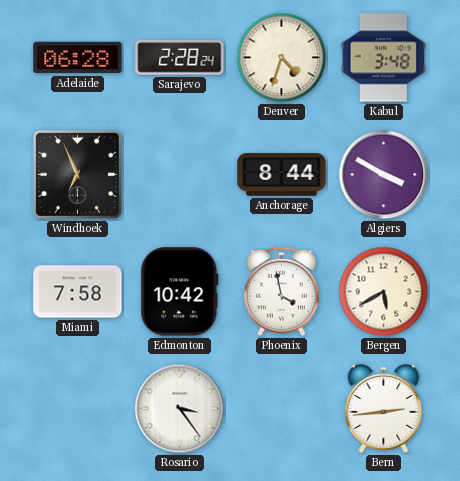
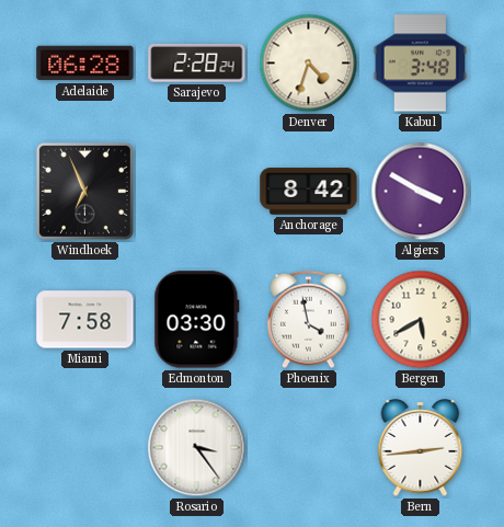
Anchorage: 8:44 -> 8:42 (309, 192)
Edmonton: 10:42 -> 03:30 (197, 320)
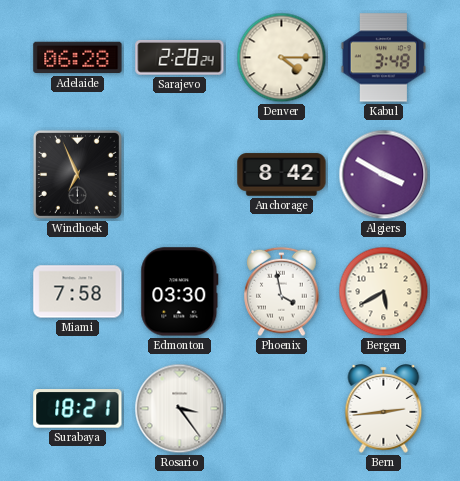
Denver: 4:33 -> 4:15 (282, 58)
Surabaya: none -> 18:21 (78, 409)
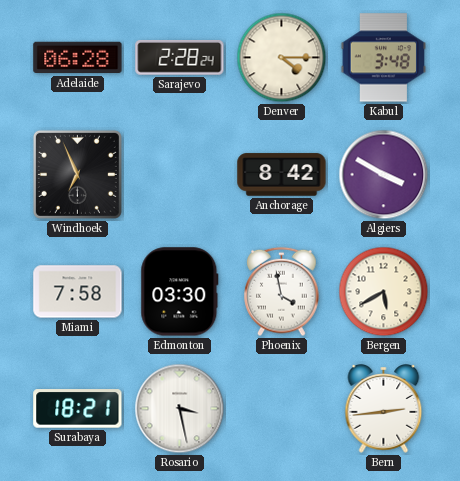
Rosario: 3:24 -> 3:28 (180, 409)
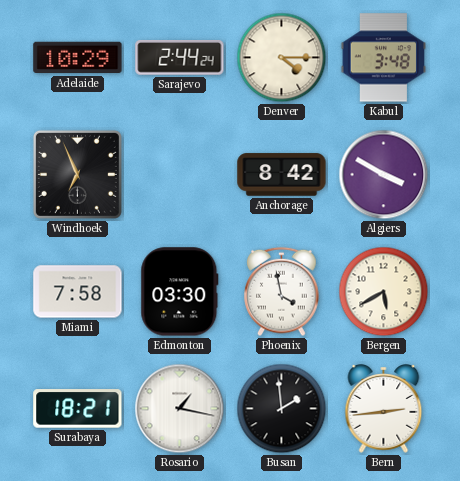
Adelaide: 06:28 -> 10:29 (78, 58)
Sarajevo: 2:28 -> 2:44 (180, 58)
Rosario: 3:28 -> 1:17 (180, 409)
Busan: none -> 1:59 (282, 409)
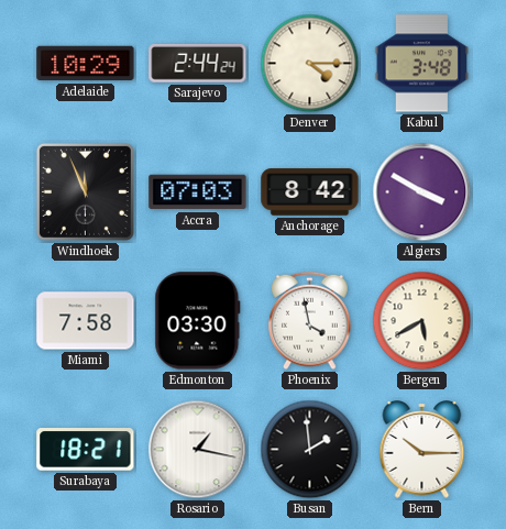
Windhoek: 6:56 -> 11:56 (85, 191)
Accra: none -> 07:03 (198, 192)
Bern: 2:44 -> 10:15 (422, 450)
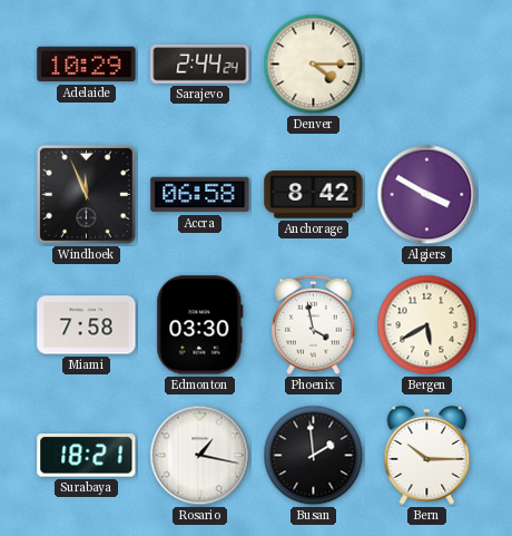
Kabul: 3:48 -> none (422, 64)
Accra: 07:03 -> 06:58 (200, 195)
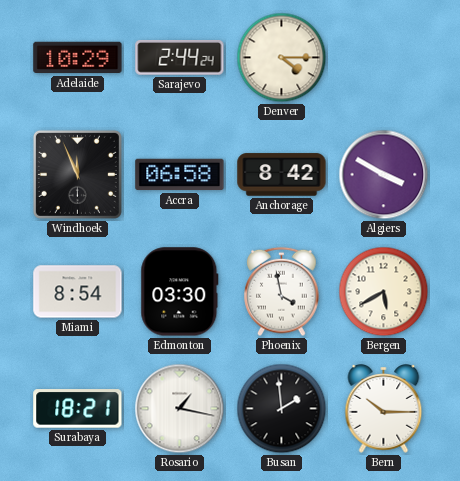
Miami: 7:58 -> 8:54 (78, 292)
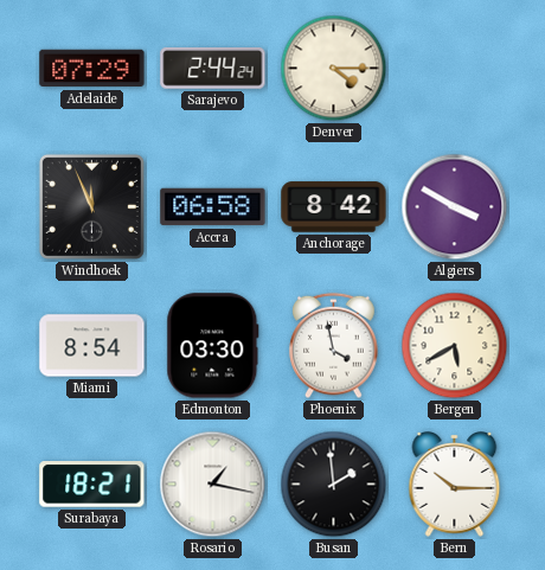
Adelaide: 10:29 -> 07:29 (92, 69)
